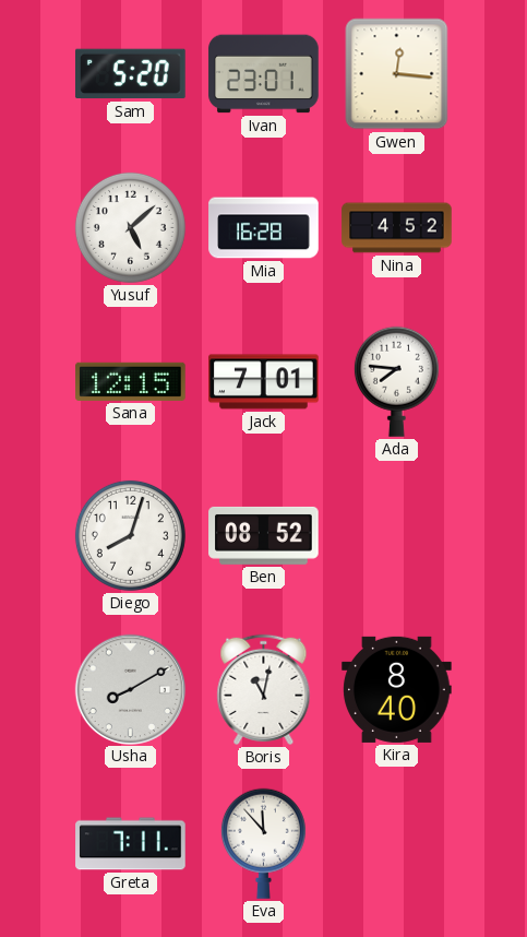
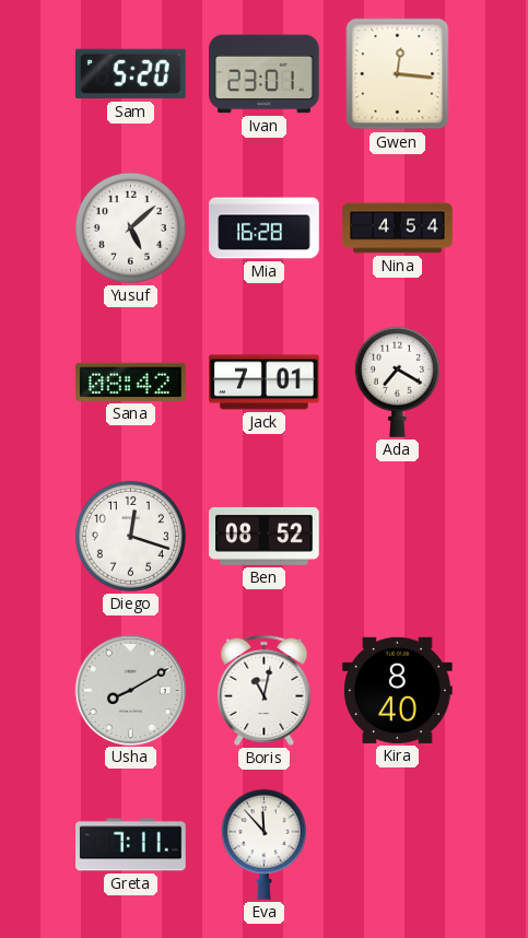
Nina: 4:52 -> 4:54 (398, 228)
Sana: 12:15 -> 08:42 (131, 382)
Ada: 7:46 -> 7:20 (397, 382)
Diego: 8:03 -> 12:18 (130, 536)
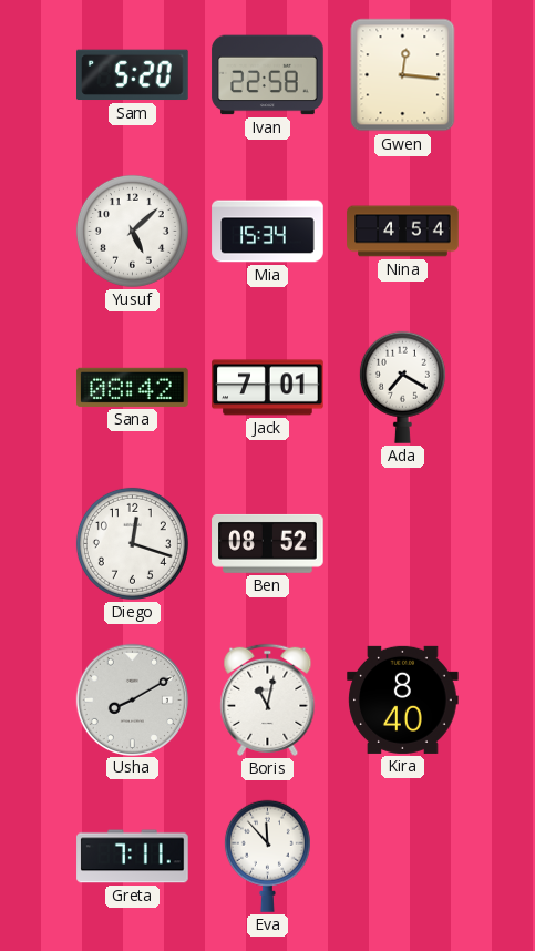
Ivan: 23:01 -> 22:58 (268, 75)
Mia: 16:28 -> 15:34 (268, 232)
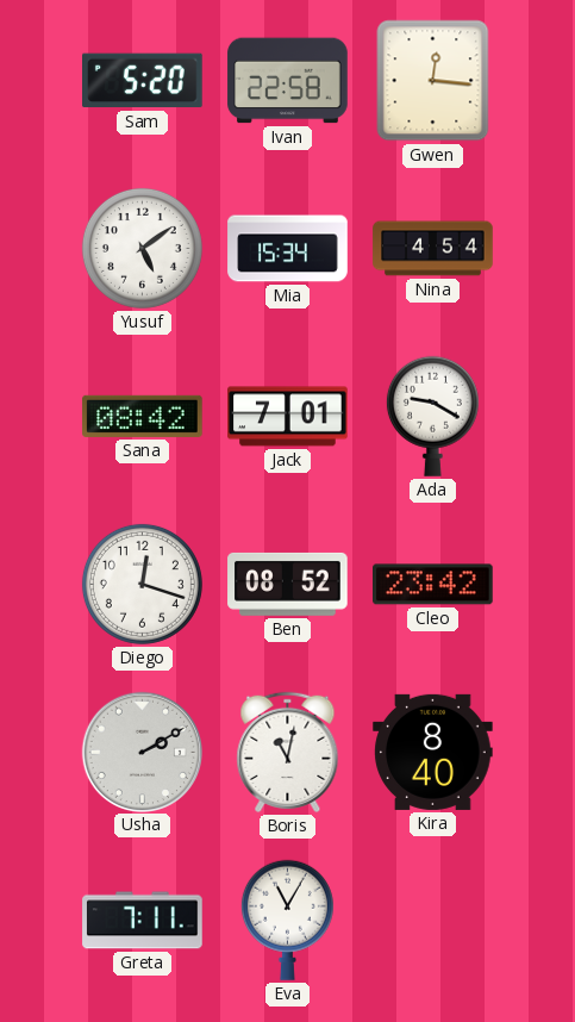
Yusuf: 5:08 -> 5:09 (142, 248)
Ada: 7:20 -> 9:20 (432, 416)
Cleo: none -> 23:42 (433, 585)
Usha: 8:10 -> 2:10 (142, 752)
Eva: 11:53 -> 11:05 (287, 920)
